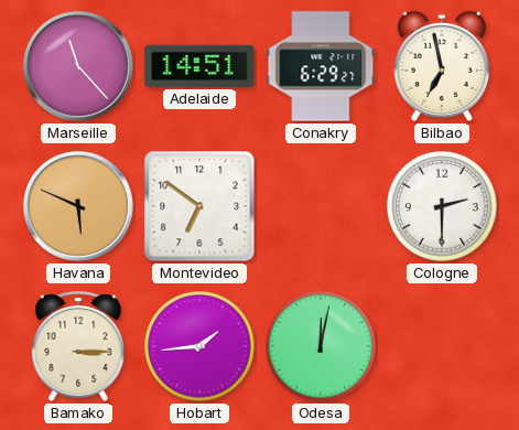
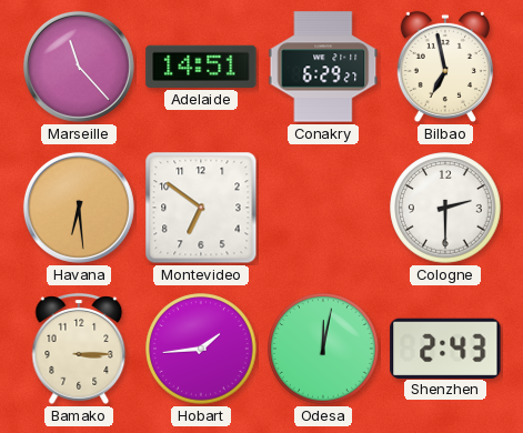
Havana: 5:49 -> 6:29 (79, 208)
Shenzhen: none -> 2:43 (445, 348)
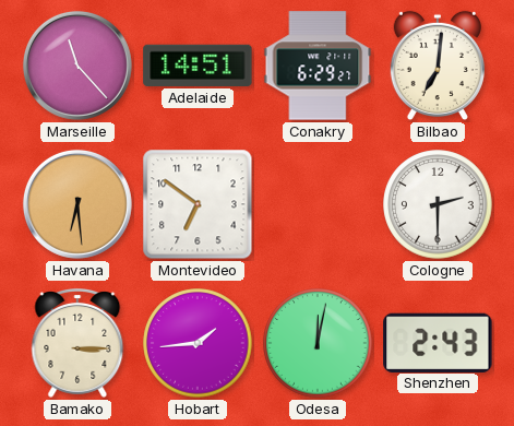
Bilbao: 6:58 -> 7:01 (438, 66)
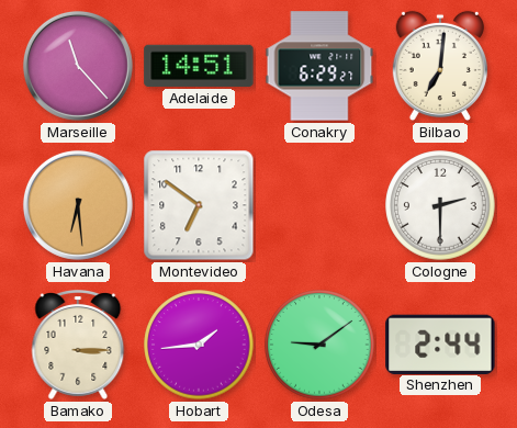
Odesa: 12:02 -> 9:09 (319, 345)
Shenzhen: 2:43 -> 2:44 (440, 343)
